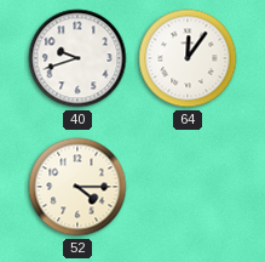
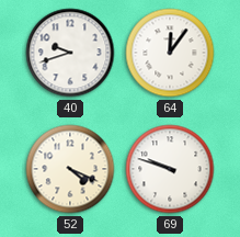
52: 4:15 -> 4:19 (70, 169)
69: none -> 9:48 (170, 169)
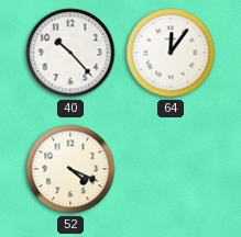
40: 9:42 -> 10:23 (70, 53)
69: 9:48 -> none (170, 169)
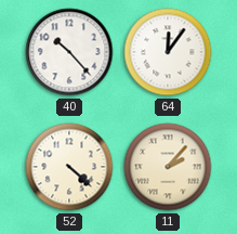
52: 4:19 -> 4:22 (69, 167)
11: none -> 2:07 (168, 167)
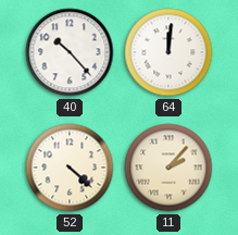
64: 12:06 -> 12:01 (168, 52)
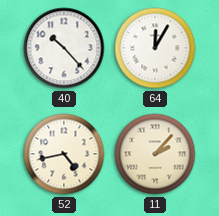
64: 12:01 -> 12:05 (155, 48)
52: 4:22 -> 4:43 (64, 154)
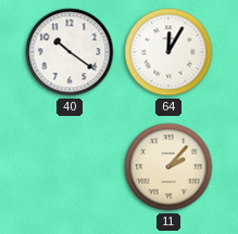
40: 10:23 -> 10:21 (70, 52)
52: 4:43 -> none (64, 154)
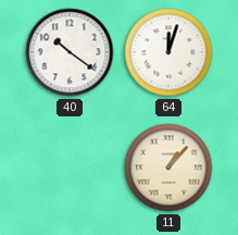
64: 12:05 -> 12:03 (168, 52)
11: 2:07 -> 1:07 (168, 168)
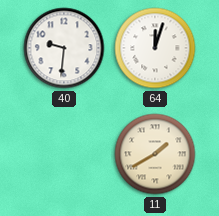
40: 10:21 -> 9:31 (64, 48)
11: 1:07 -> 1:40 (155, 154)
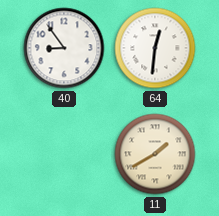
40: 9:31 -> 8:54 (64, 48)
64: 12:03 -> 12:31 (155, 48)
